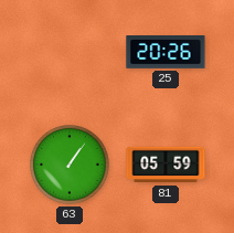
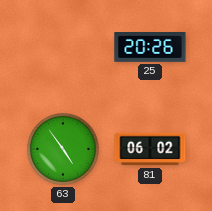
63: 1:06 -> 4:54 (63, 149)
81: 05:59 -> 06:02 (150, 149)
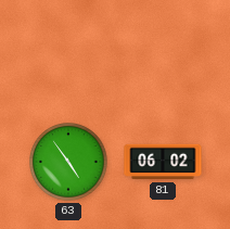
25: 20:26 -> none (150, 48)
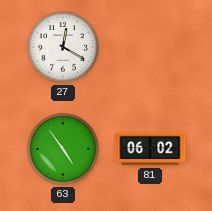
27: none -> 12:20 (63, 47)
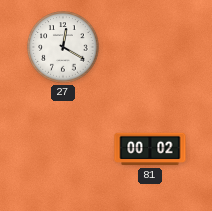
63: 4:54 -> none (63, 149)
81: 06:02 -> 00:02 (150, 149)
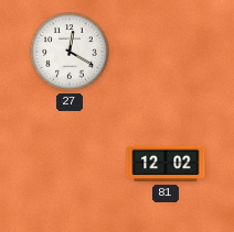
81: 00:02 -> 12:02 (166, 164)
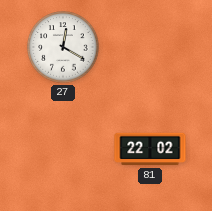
81: 12:02 -> 22:02 (150, 149)
